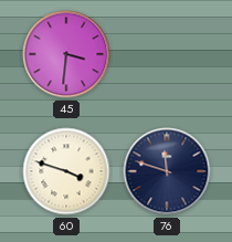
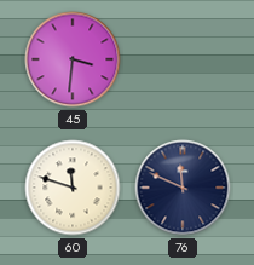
60: 3:48 -> 11:48 (73, 188)
76: 11:48 -> 11:49 (183, 188)
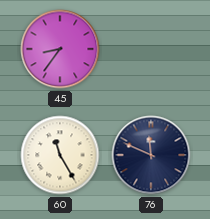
45: 3:31 -> 8:36 (60, 49)
60: 11:48 -> 11:25 (60, 155)
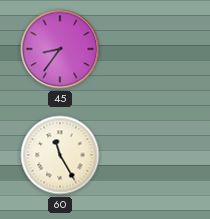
76: 11:49 -> none (151, 155)
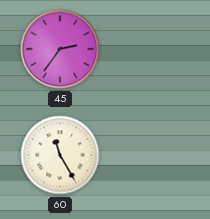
45: 8:36 -> 2:36 (60, 49)
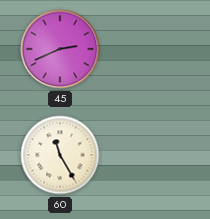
45: 2:36 -> 2:41 (60, 49)
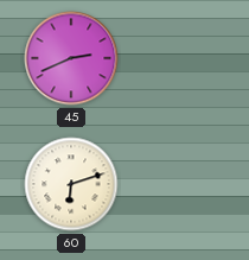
60: 11:25 -> 6:12 (71, 184)
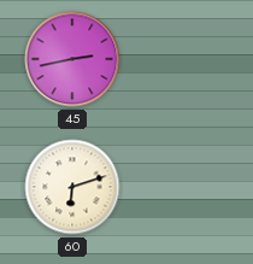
45: 2:41 -> 2:43 (72, 59)
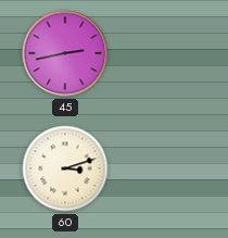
60: 6:12 -> 3:12 (65, 168)
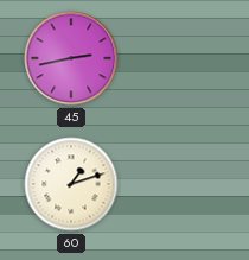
60: 3:12 -> 1:12 (71, 184)
